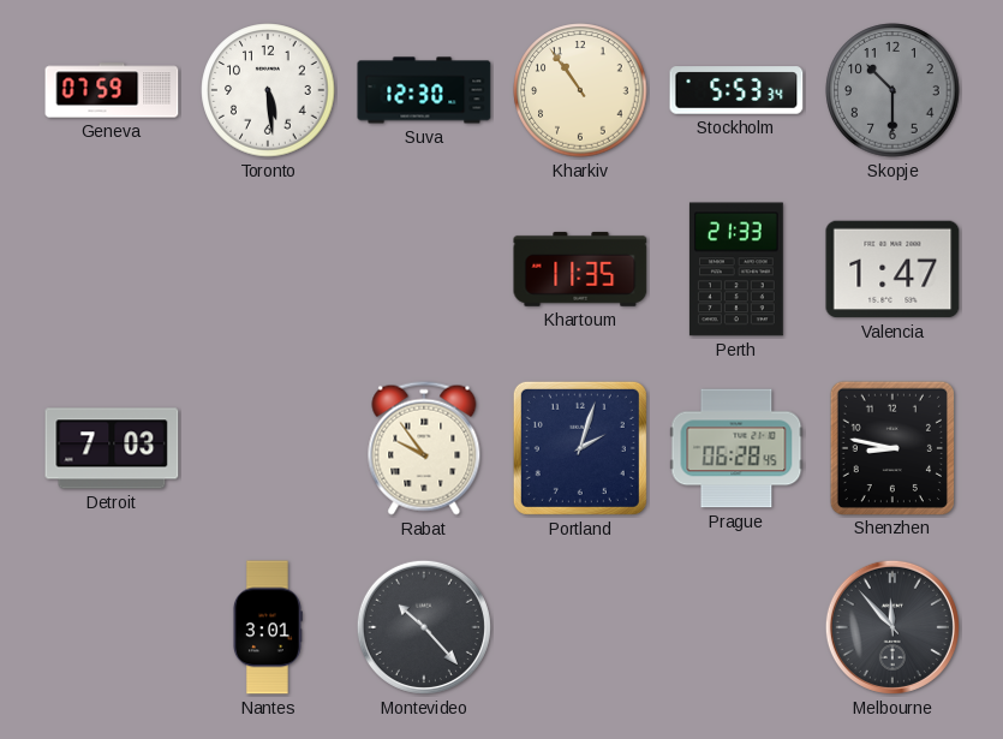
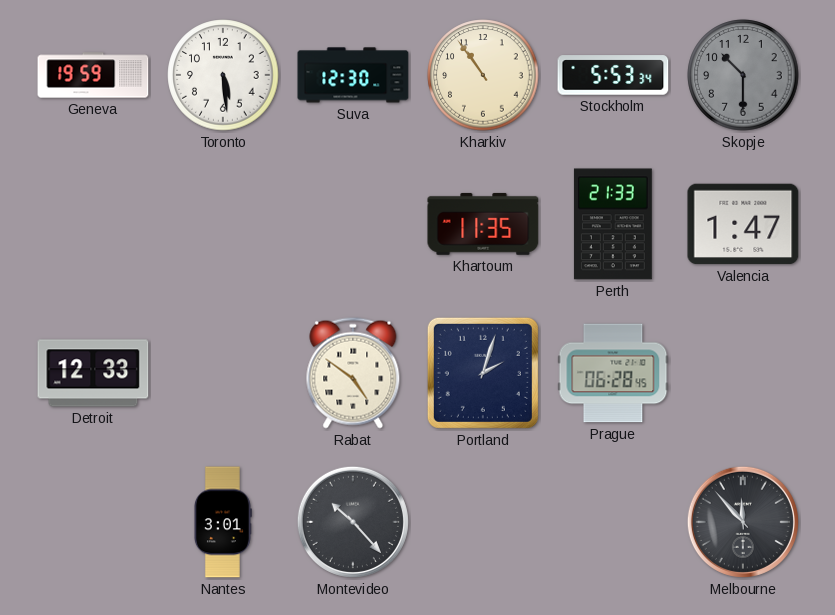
Geneva: 07:59 -> 19:59 (93, 75)
Detroit: 7:03 -> 12:33 (93, 373)
Rabat: 9:54 -> 4:51 (353, 373)
Shenzhen: 8:47 -> none (892, 447)
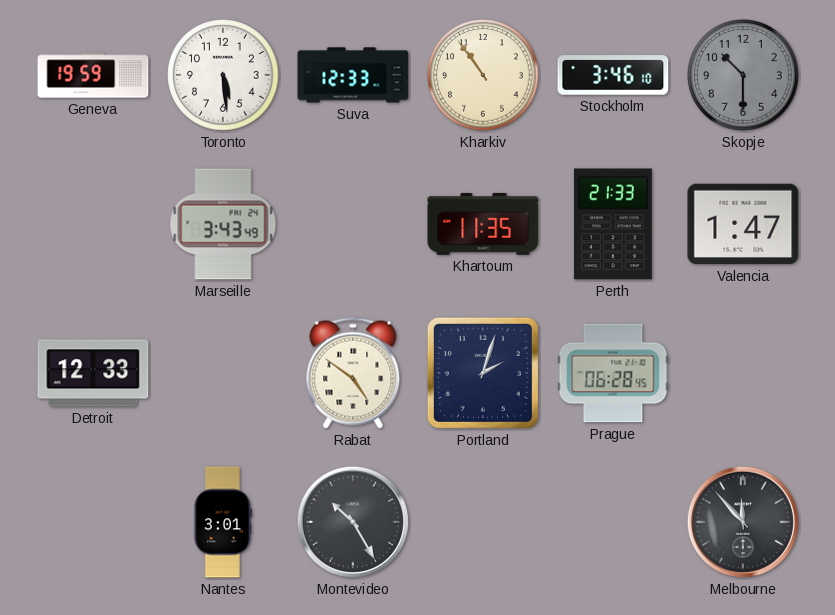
Suva: 12:30 -> 12:33 (353, 75)
Stockholm: 5:53 -> 3:46 (613, 75)
Marseille: none -> 3:43 (223, 224)
Montevideo: 10:23 -> 10:25 (353, 522)
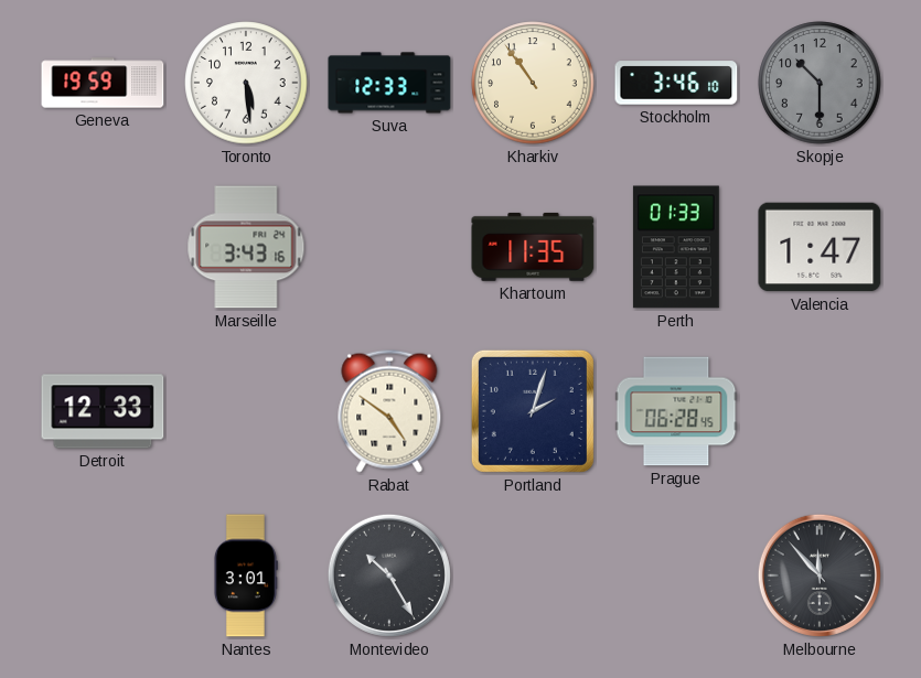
Marseille: 3:43:49 -> 3:43:16 (246, 247)
Perth: 21:33 -> 01:33 (676, 247)
